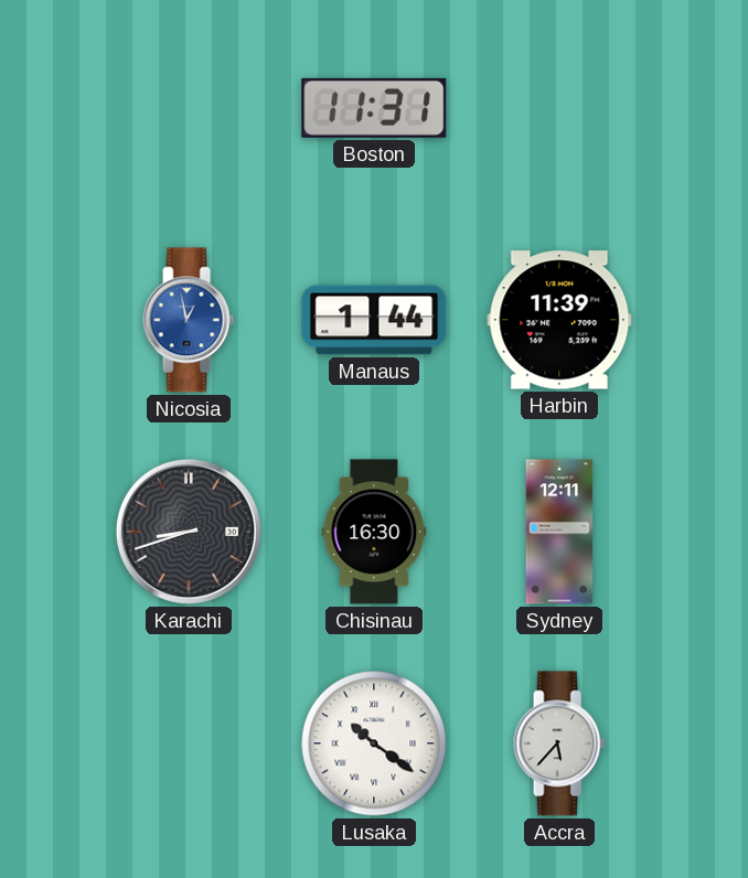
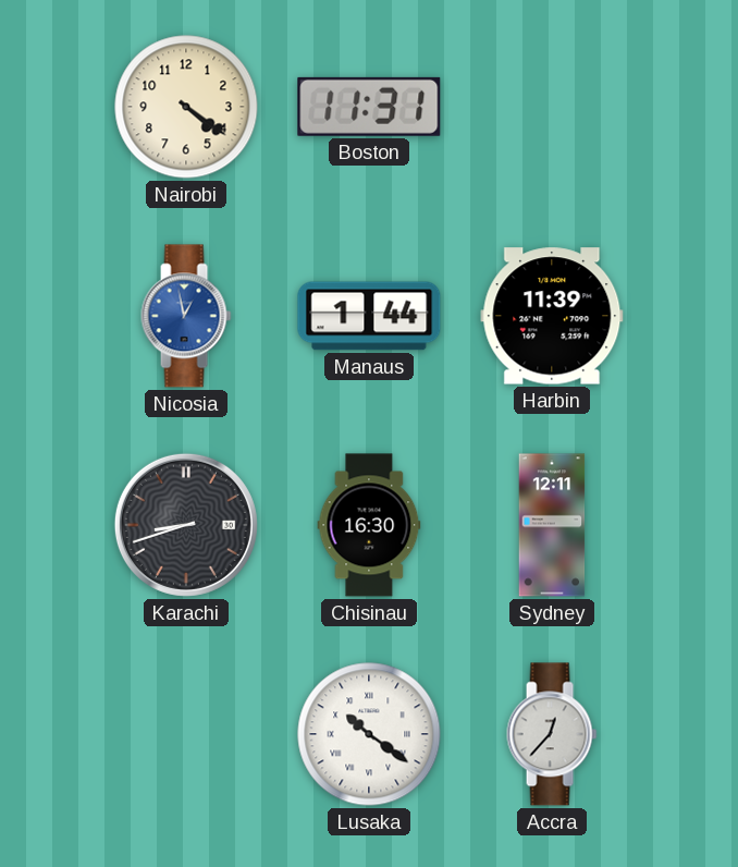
Nairobi: none -> 4:21 (186, 107)
Accra: 5:37 -> 12:37 (552, 734)
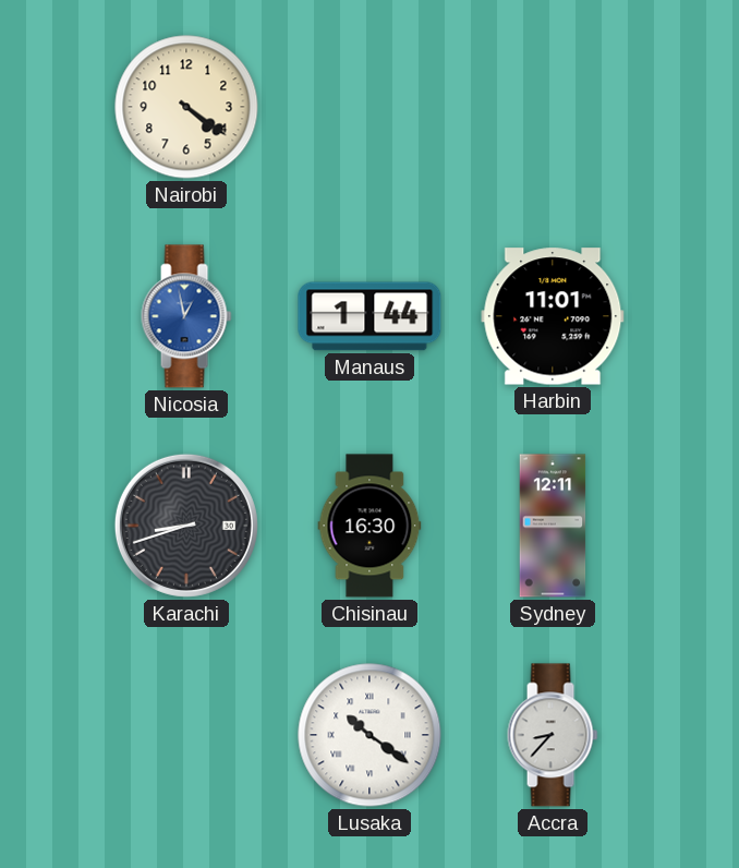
Boston: 11:31 -> none (369, 107)
Harbin: 11:39 -> 11:01 (553, 316)
Accra: 12:37 -> 8:37 (553, 735)
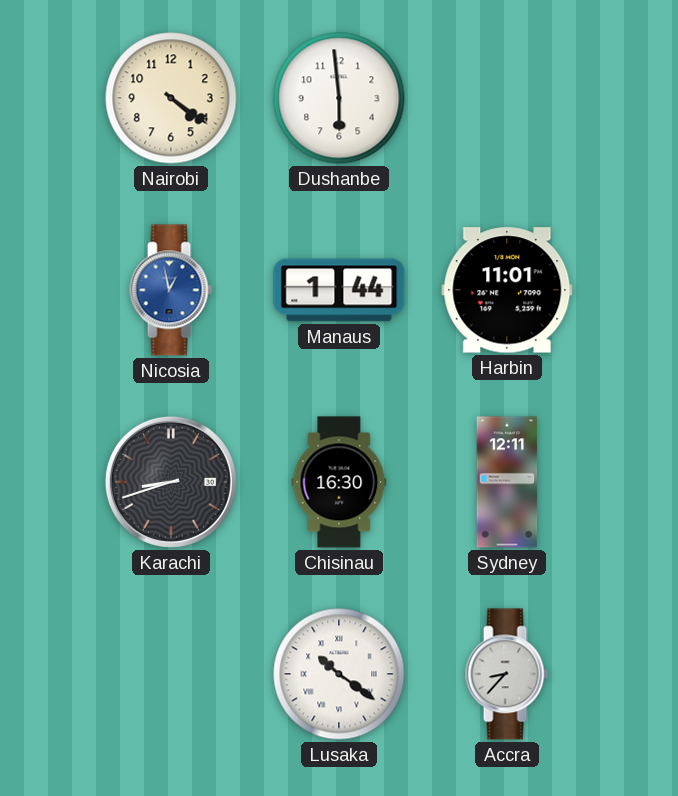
Dushanbe: none -> 5:59 (339, 98)
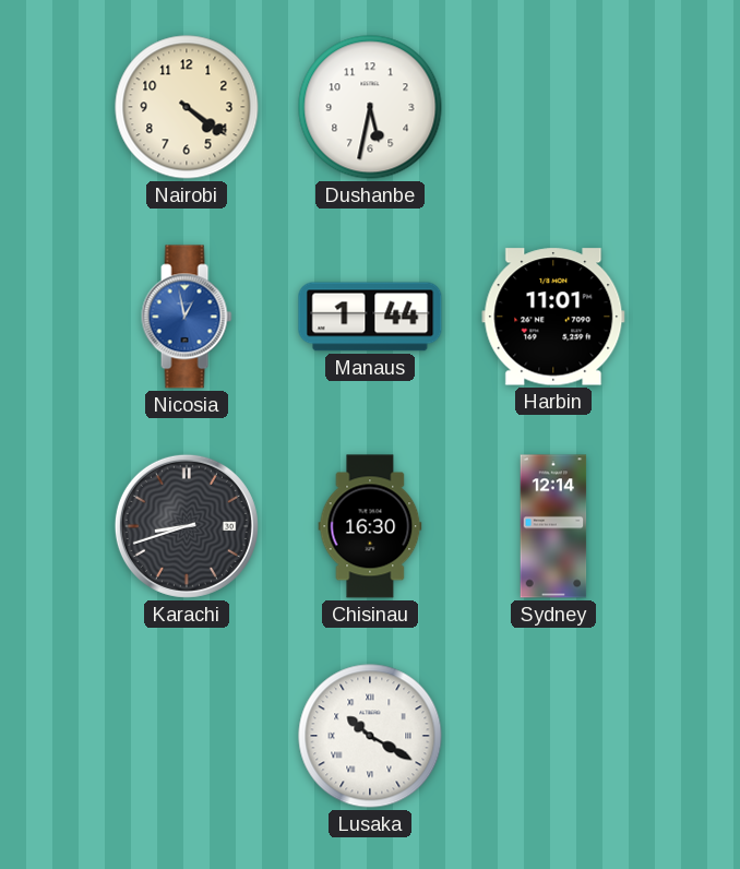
Dushanbe: 5:59 -> 5:32 (370, 107)
Sydney: 12:11 -> 12:14 (553, 526)
Lusaka: 10:21 -> 10:20 (370, 736)
Accra: 8:37 -> none (507, 674)
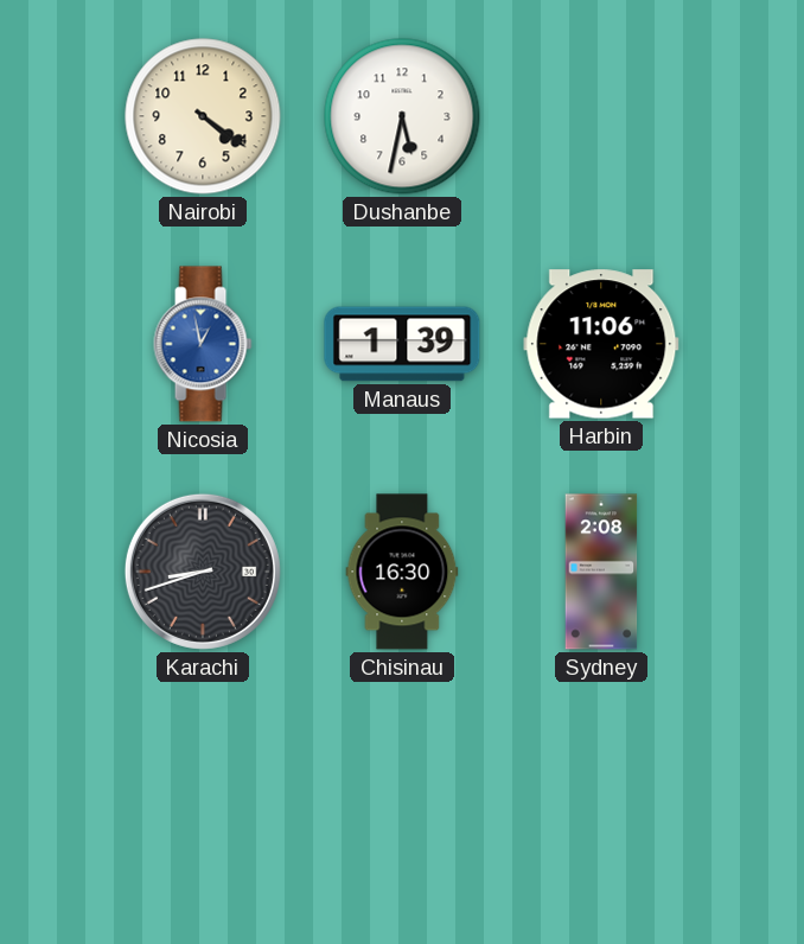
Manaus: 1:44 -> 1:39 (402, 344)
Harbin: 11:01 -> 11:06 (601, 344)
Sydney: 12:14 -> 2:08 (601, 572)
Lusaka: 10:20 -> none (370, 736)
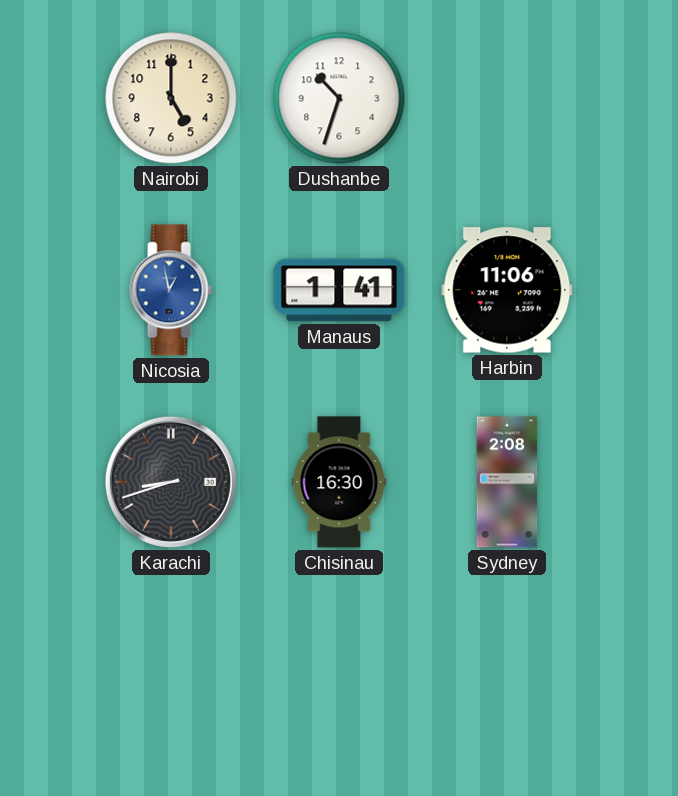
Nairobi: 4:21 -> 5:00 (171, 98)
Dushanbe: 5:32 -> 10:33 (339, 98)
Manaus: 1:39 -> 1:41 (339, 290)
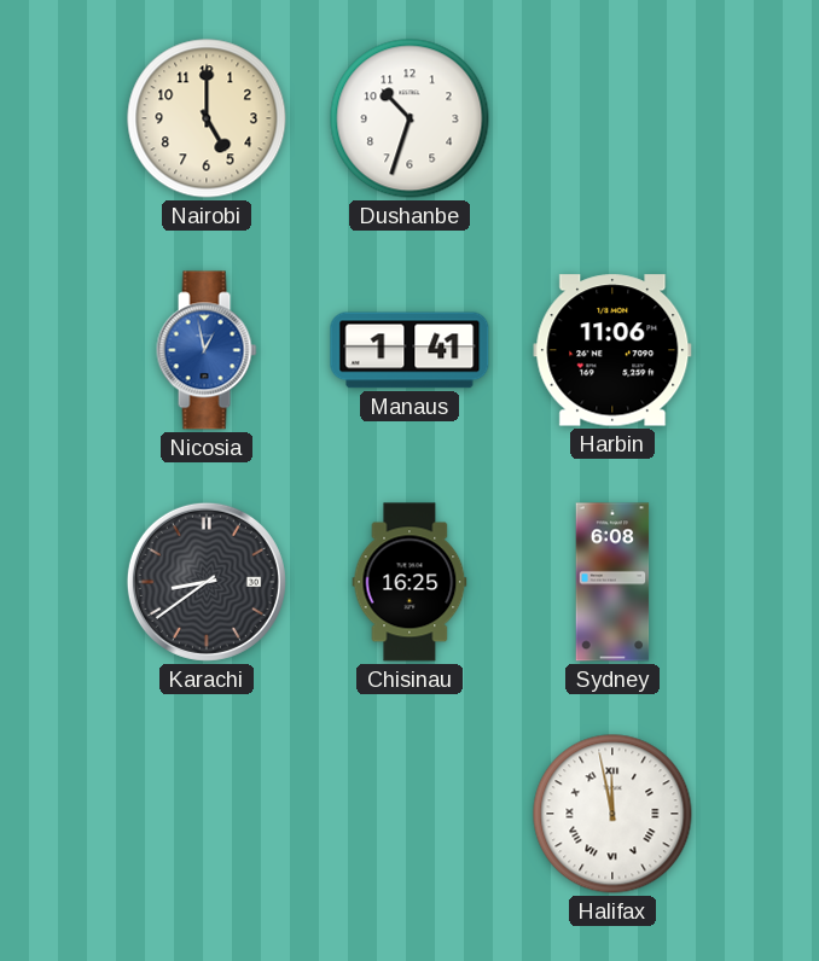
Karachi: 8:42 -> 8:39 (207, 582)
Chisinau: 16:30 -> 16:25 (409, 582)
Sydney: 2:08 -> 6:08 (612, 582)
Halifax: none -> 11:58 (612, 814)
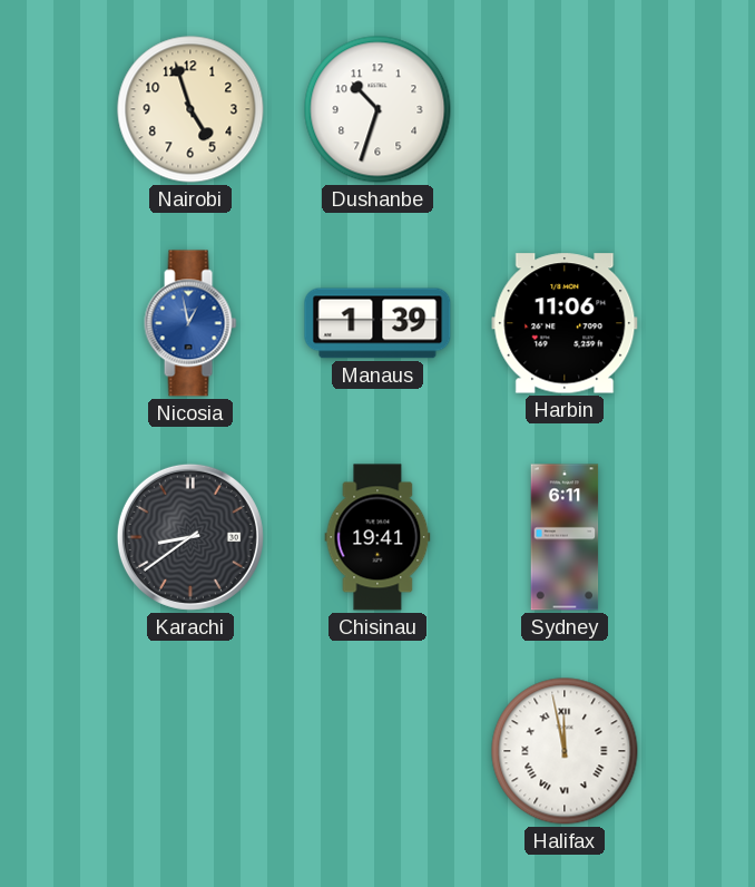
Nairobi: 5:00 -> 4:57 (190, 109)
Manaus: 1:41 -> 1:39 (377, 323)
Chisinau: 16:25 -> 19:41 (377, 537)
Sydney: 6:08 -> 6:11 (565, 537)
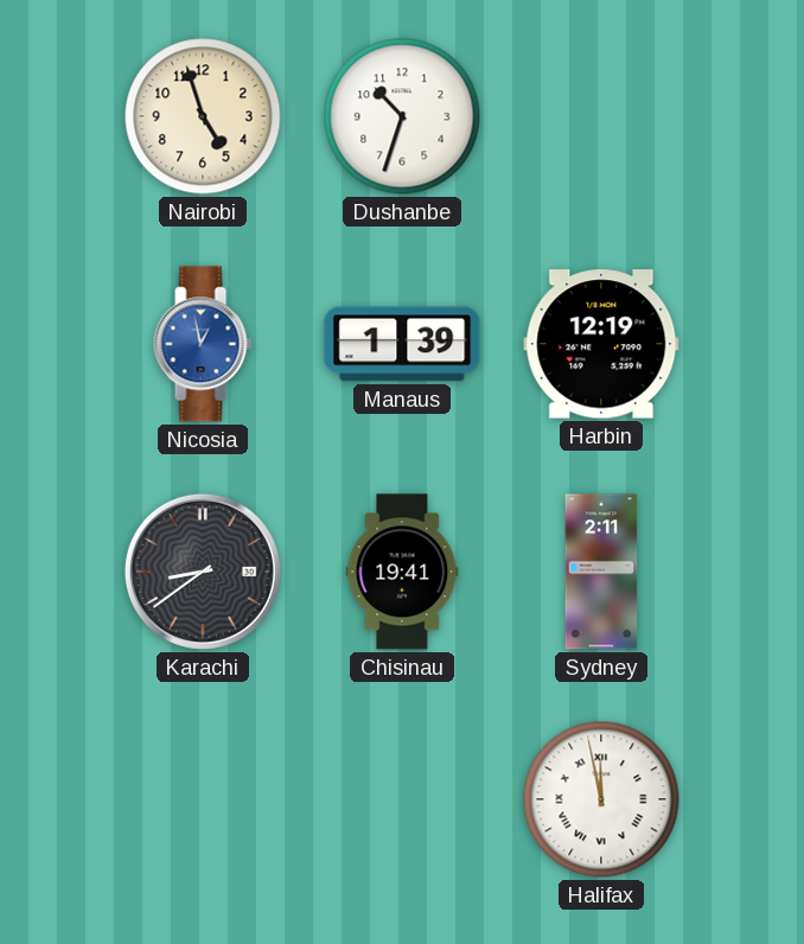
Harbin: 11:06 -> 12:19 (601, 344)
Sydney: 6:11 -> 2:11 (601, 572)
